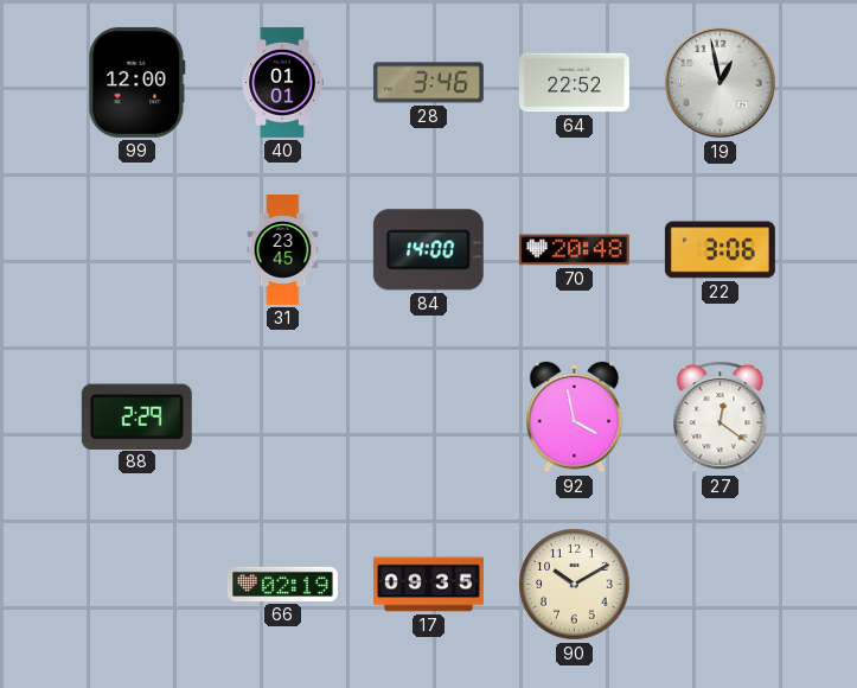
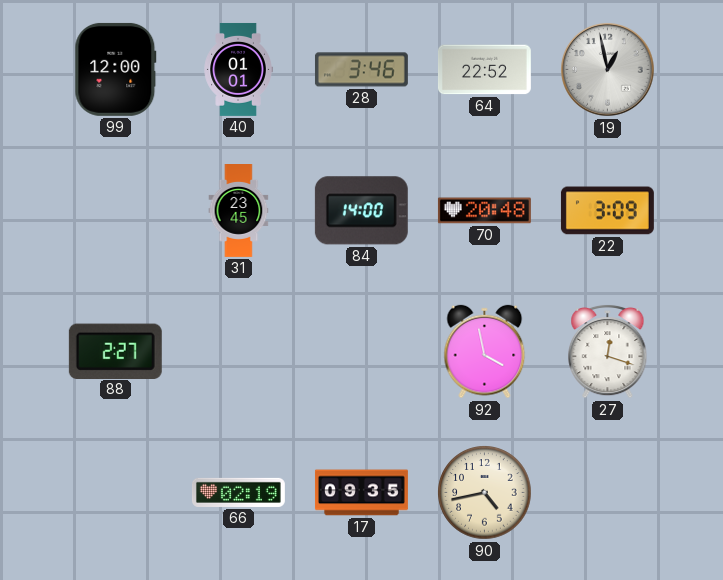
22: 3:06 -> 3:09 (607, 211)
88: 2:29 -> 2:27 (115, 351)
27: 12:21 -> 12:18 (608, 351)
90: 10:10 -> 4:43 (485, 493)
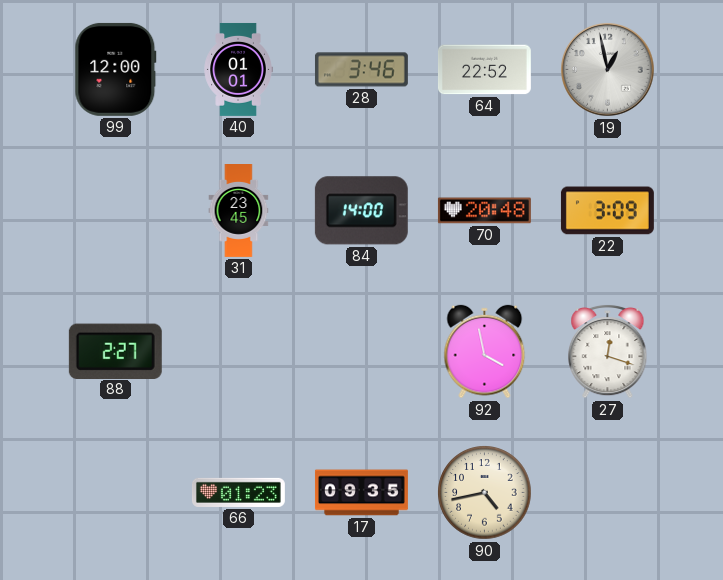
66: 02:19 -> 01:23 (238, 492)
